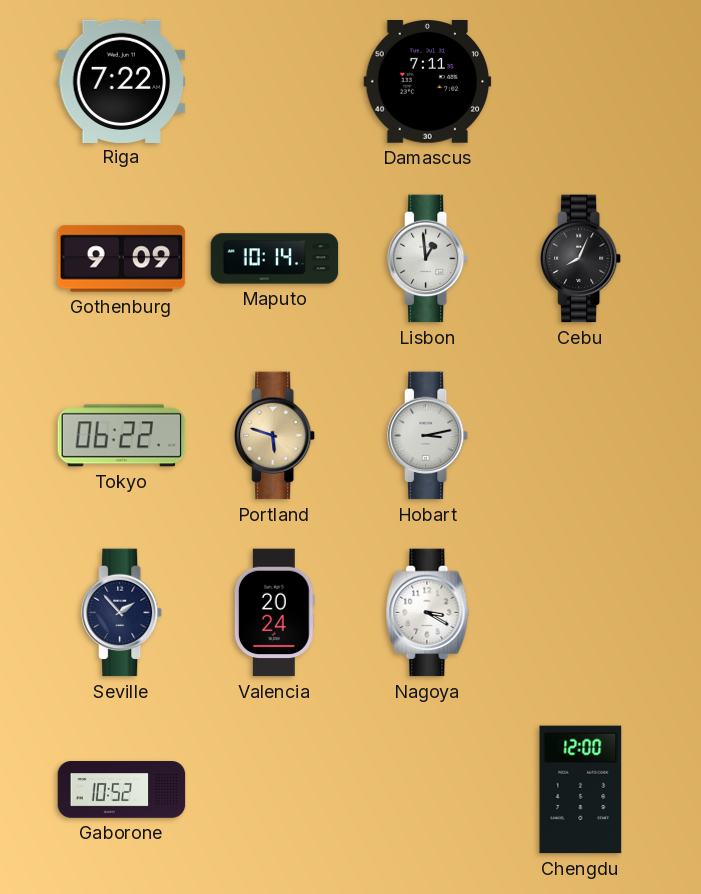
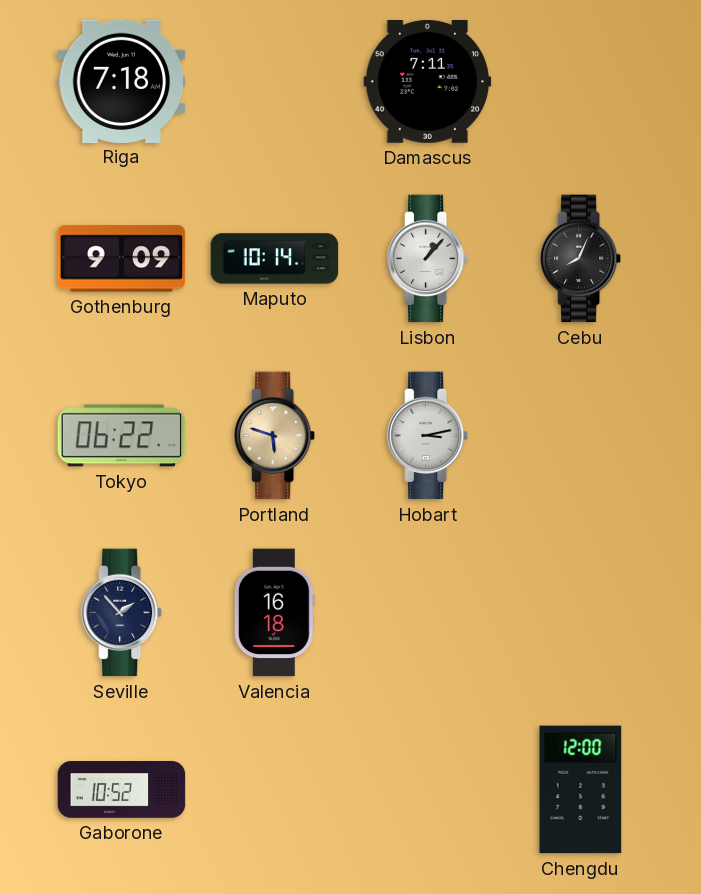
Riga: 7:22 -> 7:18 (122, 81)
Lisbon: 12:59 -> 1:07 (429, 259)
Valencia: 20:24 -> 16:18 (274, 613)
Nagoya: 3:20 -> none (428, 613)
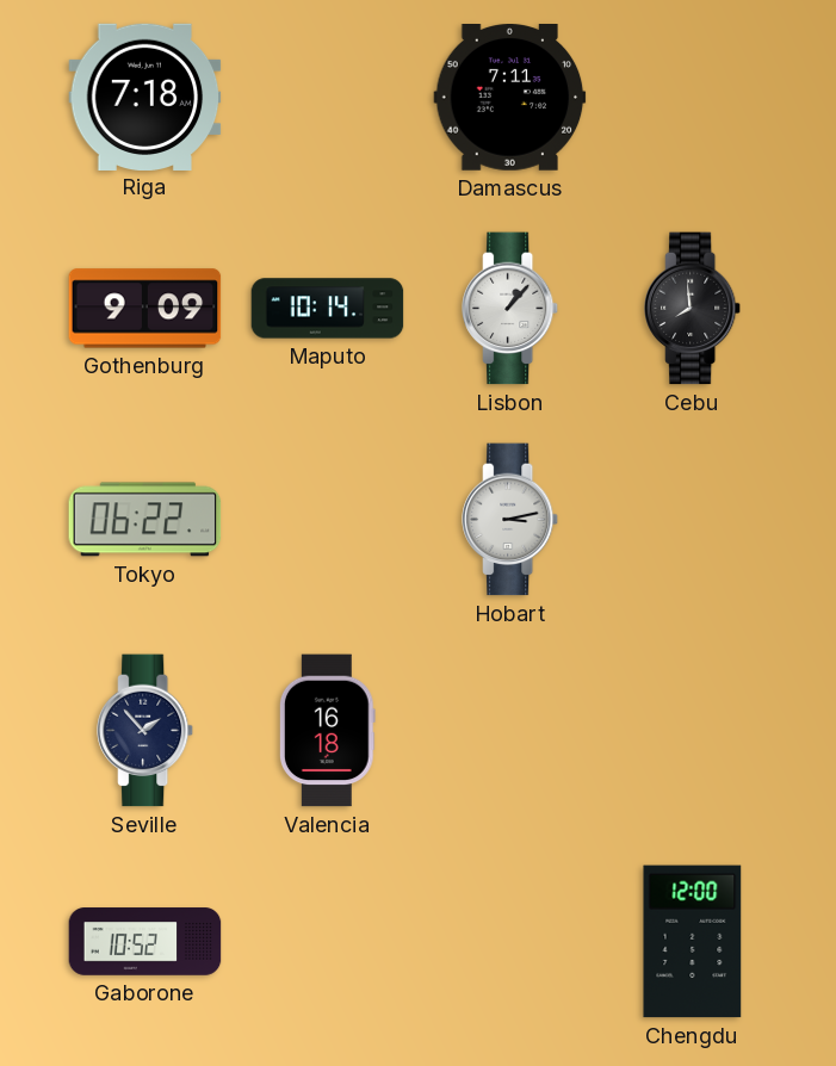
Cebu: 8:04 -> 7:59 (694, 309)
Portland: 5:48 -> none (276, 436)
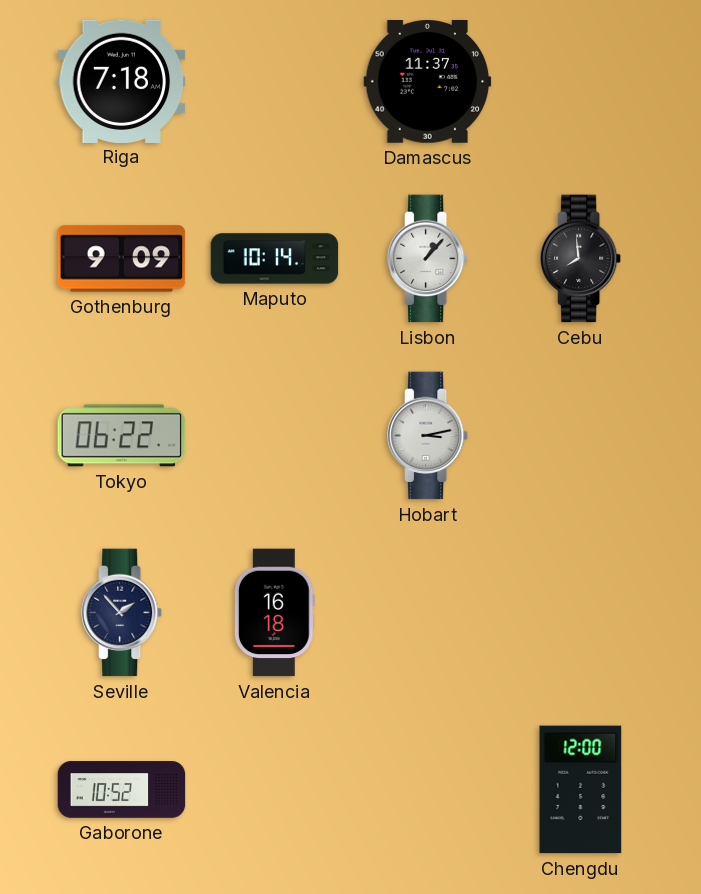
Damascus: 7:11 -> 11:37 (428, 82)
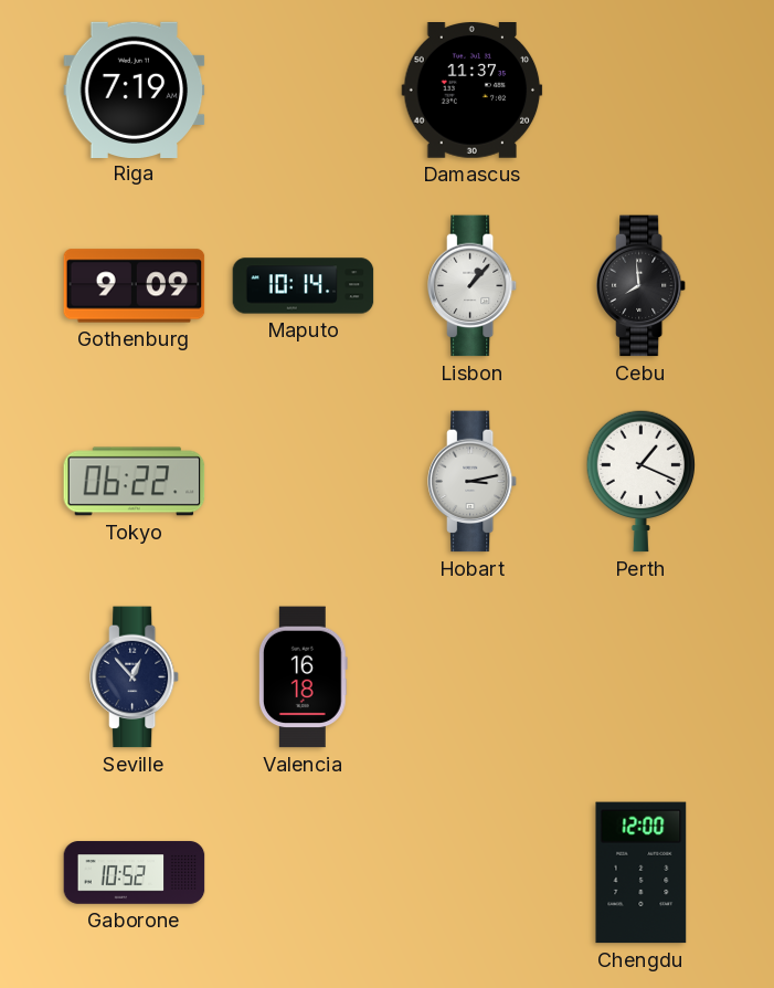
Riga: 7:18 -> 7:19 (135, 90)
Perth: none -> 1:19 (640, 481)
Seville: 1:53 -> 12:53 (136, 677)
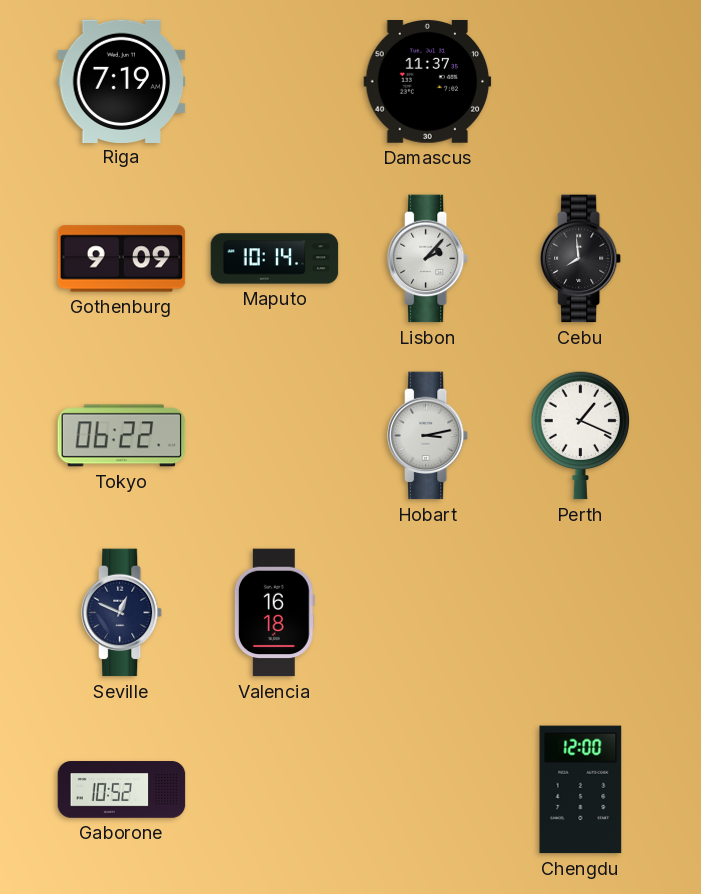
Lisbon: 1:07 -> 2:07 (429, 259)
Seville: 12:53 -> 12:49 (123, 613)
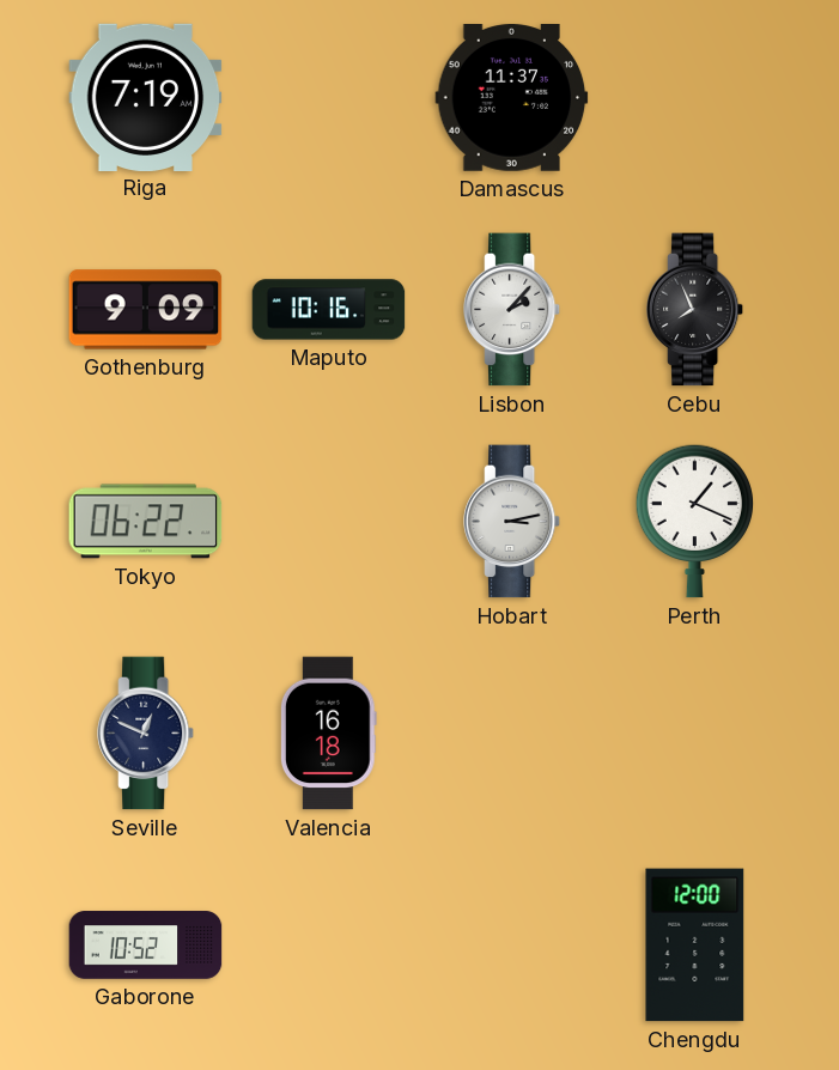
Maputo: 10:14 -> 10:16 (329, 310)
Cebu: 7:59 -> 7:56 (697, 310)
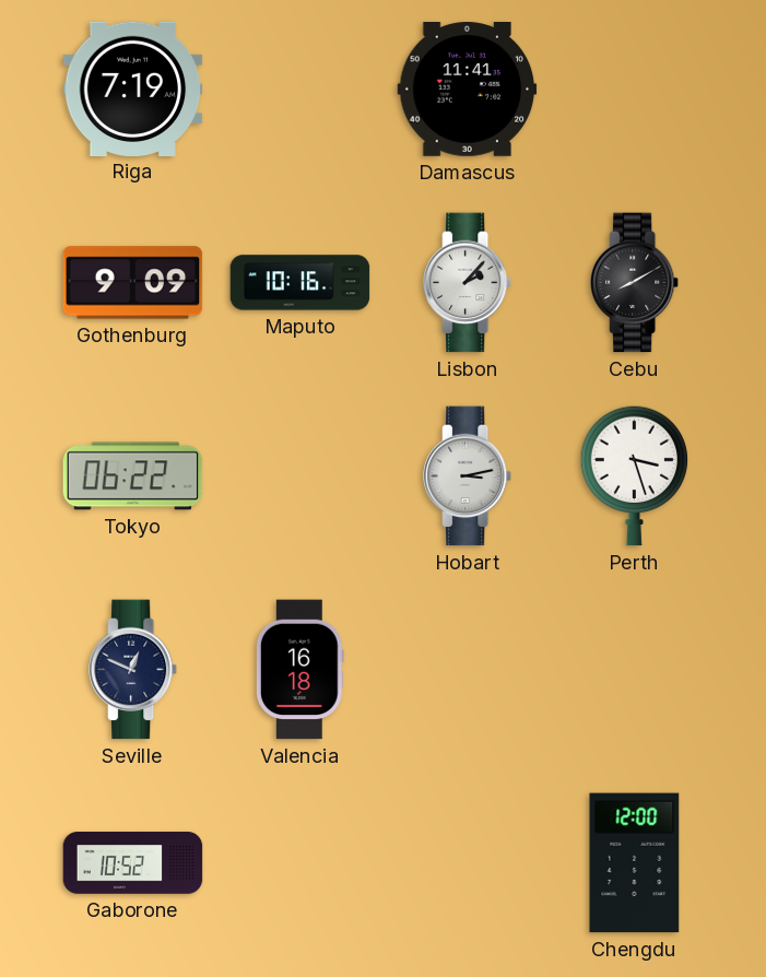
Damascus: 11:37 -> 11:41 (468, 90)
Cebu: 7:56 -> 8:10 (636, 283)
Perth: 1:19 -> 3:27 (634, 475)
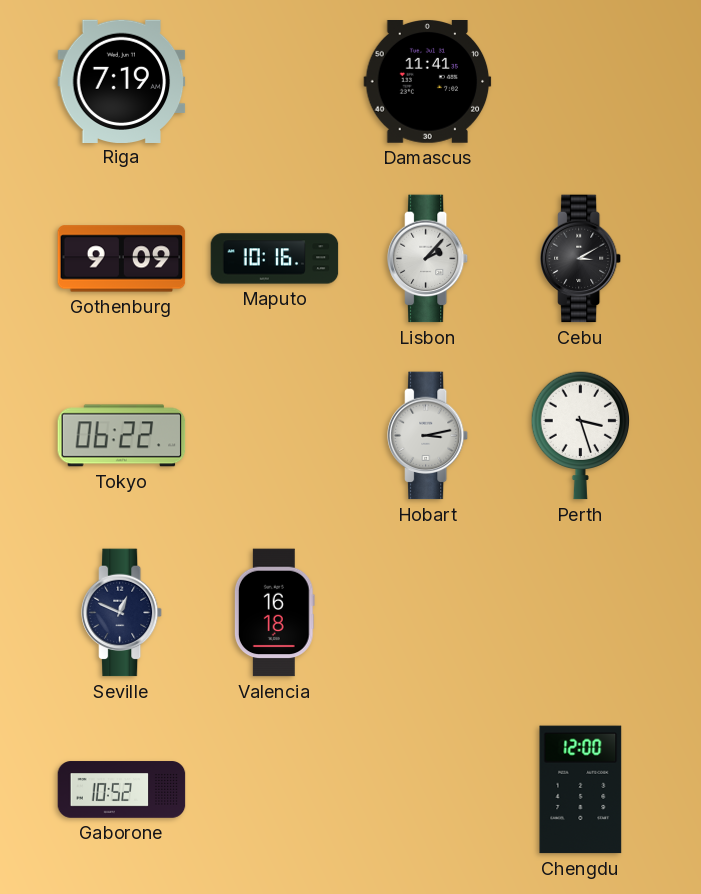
Cebu: 8:10 -> 3:10 (582, 259)
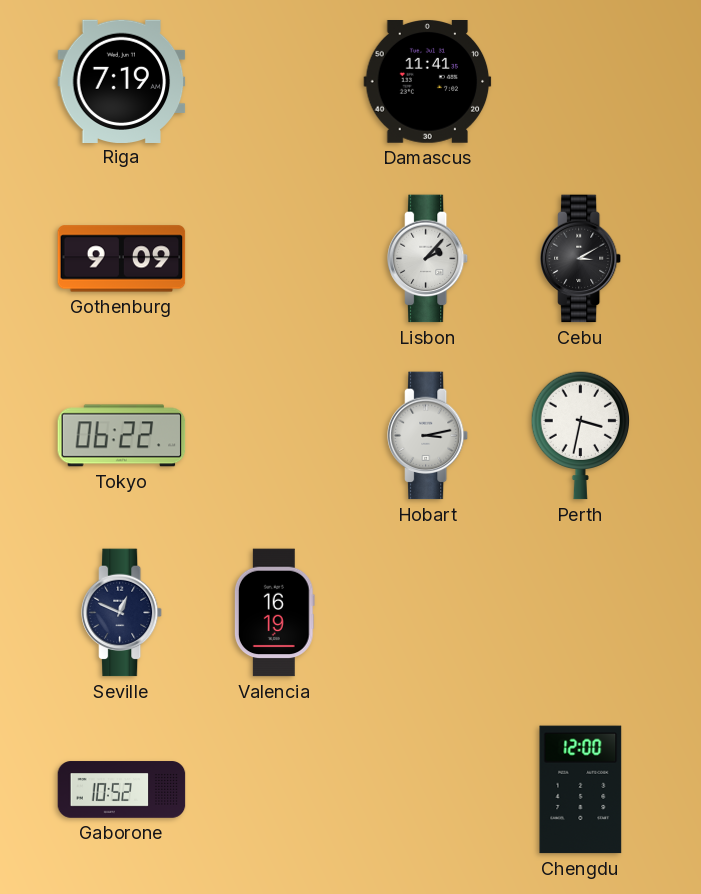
Maputo: 10:16 -> none (275, 259)
Perth: 3:27 -> 3:32 (580, 435)
Valencia: 16:18 -> 16:19 (274, 613)
